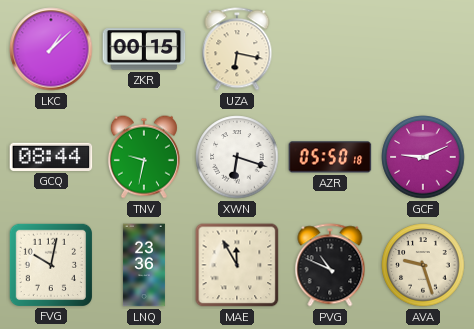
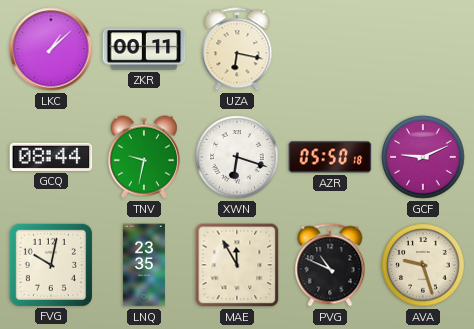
ZKR: 00:15 -> 00:11 (144, 49)
LNQ: 23:36 -> 23:35 (144, 265)
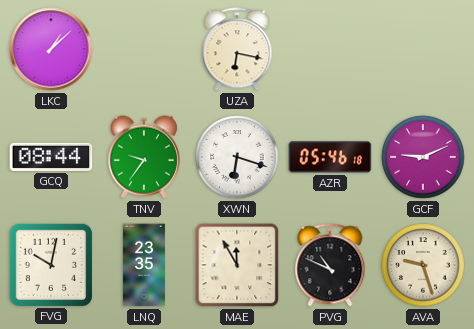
ZKR: 00:11 -> none (144, 49)
TNV: 9:32 -> 9:36 (144, 157)
AZR: 05:50 -> 05:46 (330, 157)
